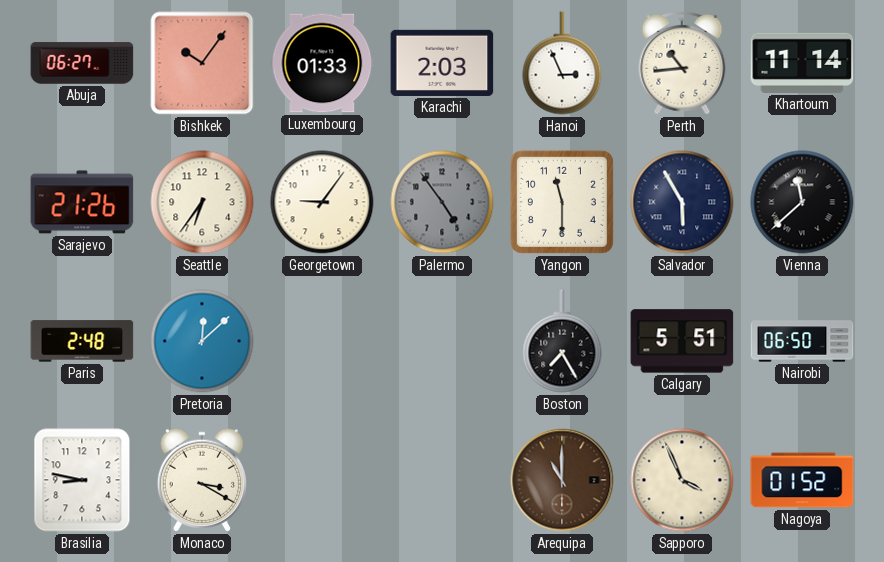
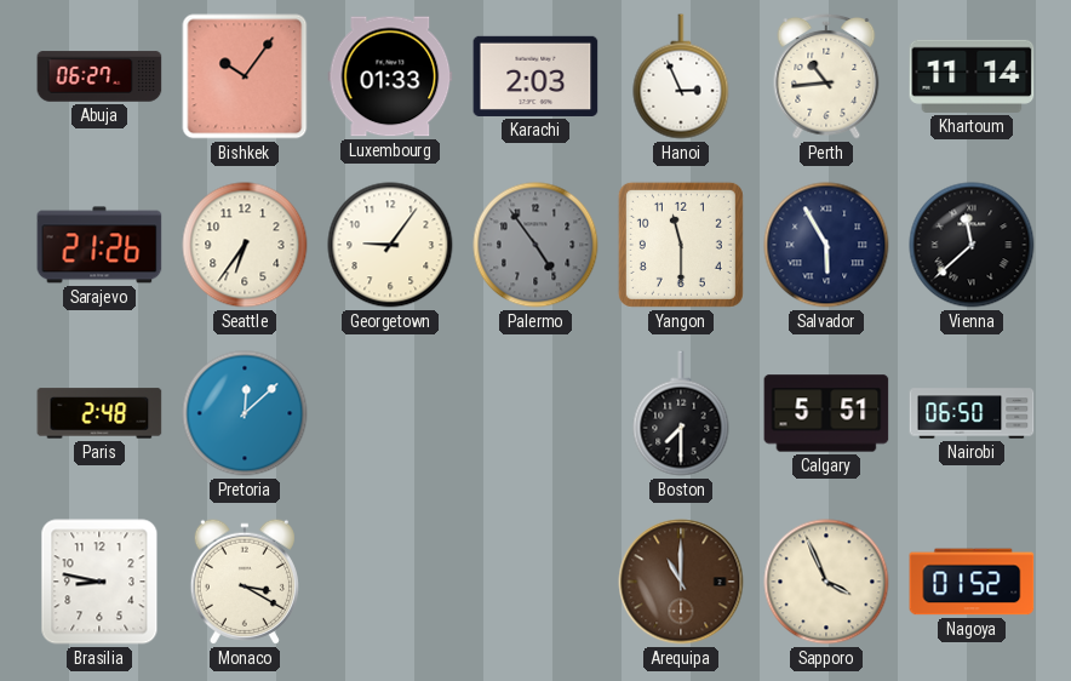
Boston: 7:25 -> 7:30 (681, 413)
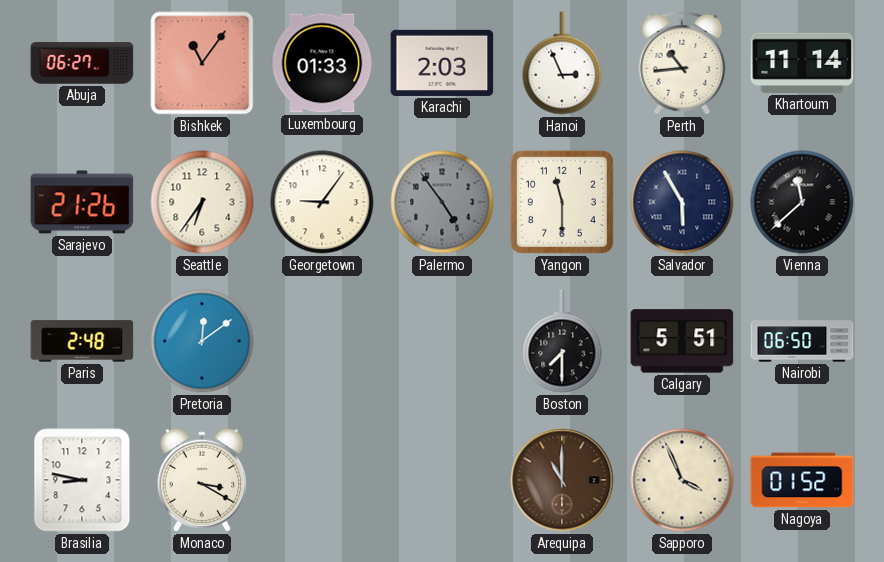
Bishkek: 10:06 -> 11:06 (202, 63)
Pretoria: 12:08 -> 12:09 (202, 341)
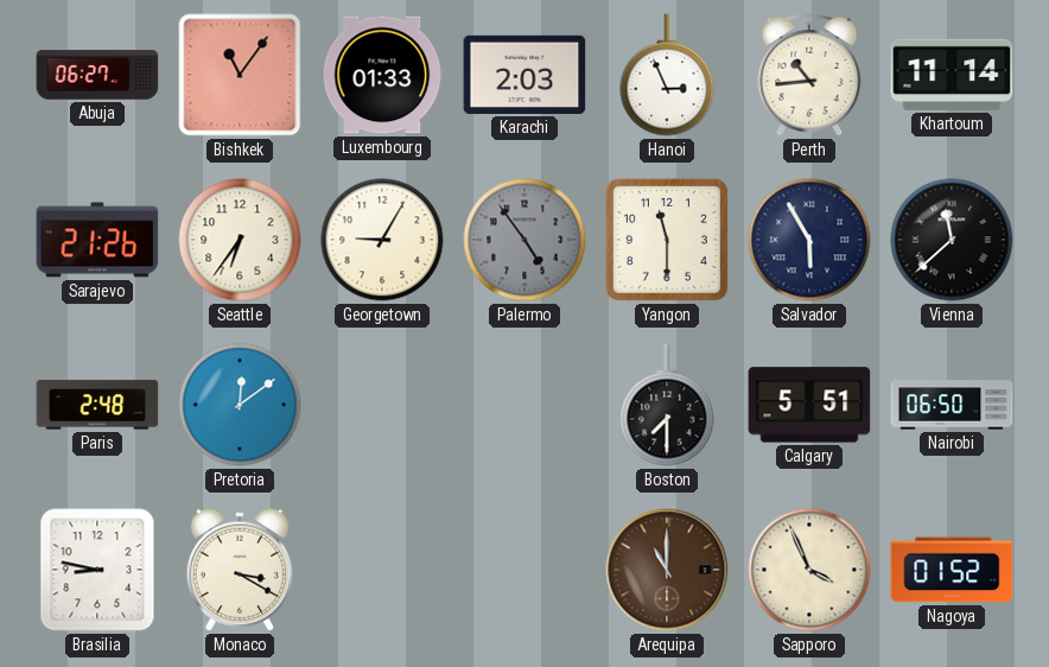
Georgetown: 9:06 -> 9:05 (382, 240)
